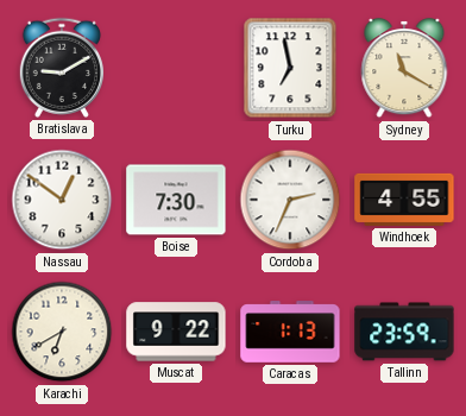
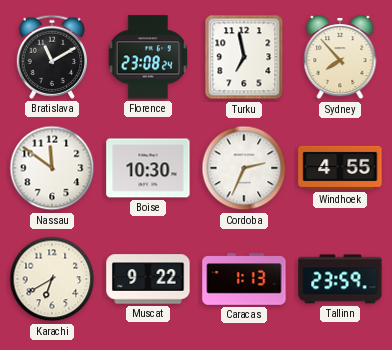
Bratislava: 9:10 -> 11:10 (52, 57)
Florence: none -> 23:08 (147, 57)
Sydney: 11:20 -> 7:53 (340, 58)
Nassau: 12:51 -> 11:51 (52, 168)
Boise: 7:30 -> 10:30 (148, 168)
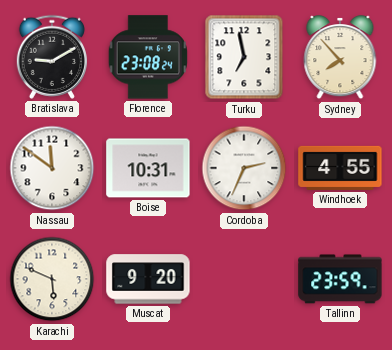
Bratislava: 11:10 -> 9:10 (52, 57)
Boise: 10:30 -> 10:31 (148, 168)
Karachi: 6:40 -> 5:49 (52, 279)
Muscat: 9:22 -> 9:20 (148, 279)
Caracas: 1:13 -> none (244, 279)
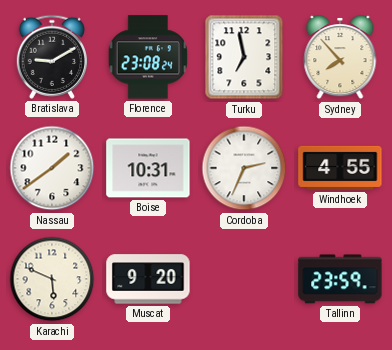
Nassau: 11:51 -> 1:39 (52, 168)
